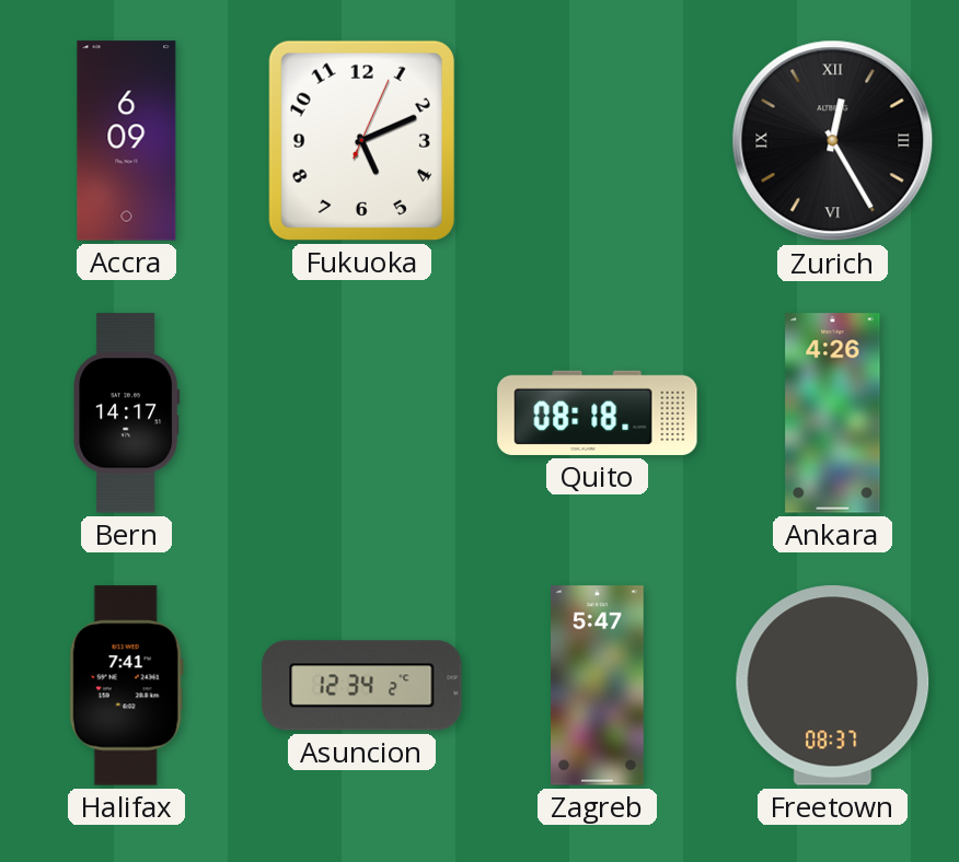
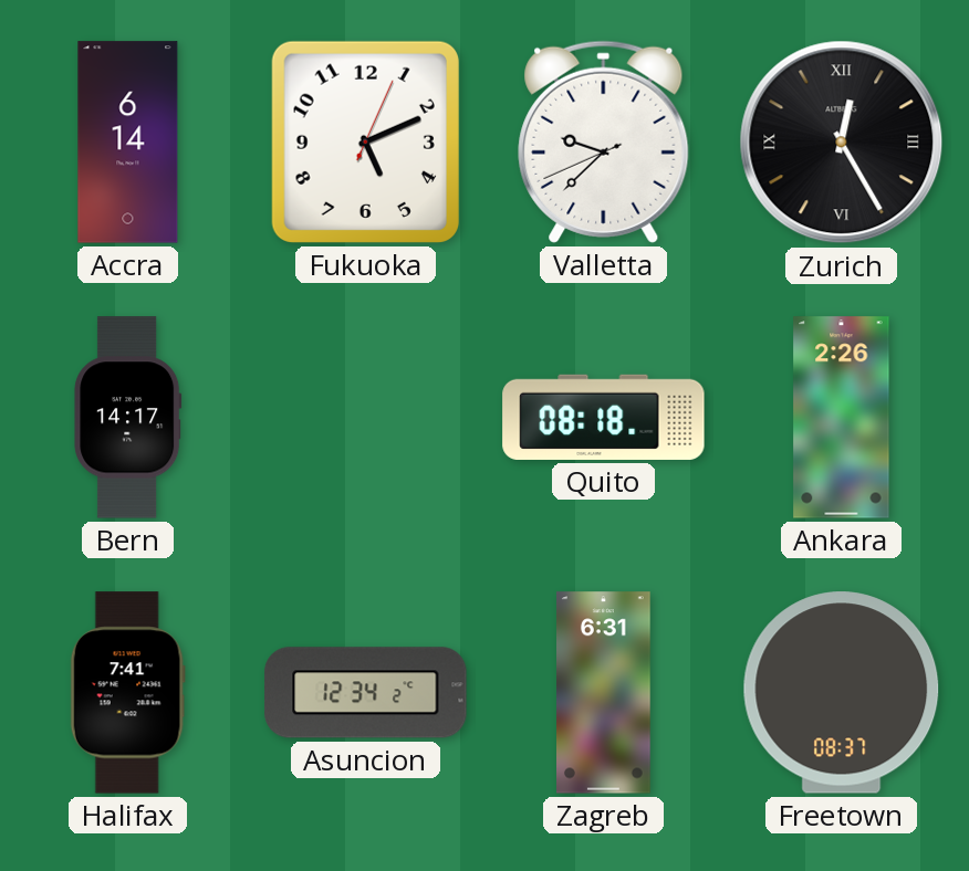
Accra: 6:09 -> 6:14 (128, 143)
Valletta: none -> 9:37 (604, 141)
Ankara: 4:26 -> 2:26 (842, 418)
Zagreb: 5:47 -> 6:31 (604, 693)
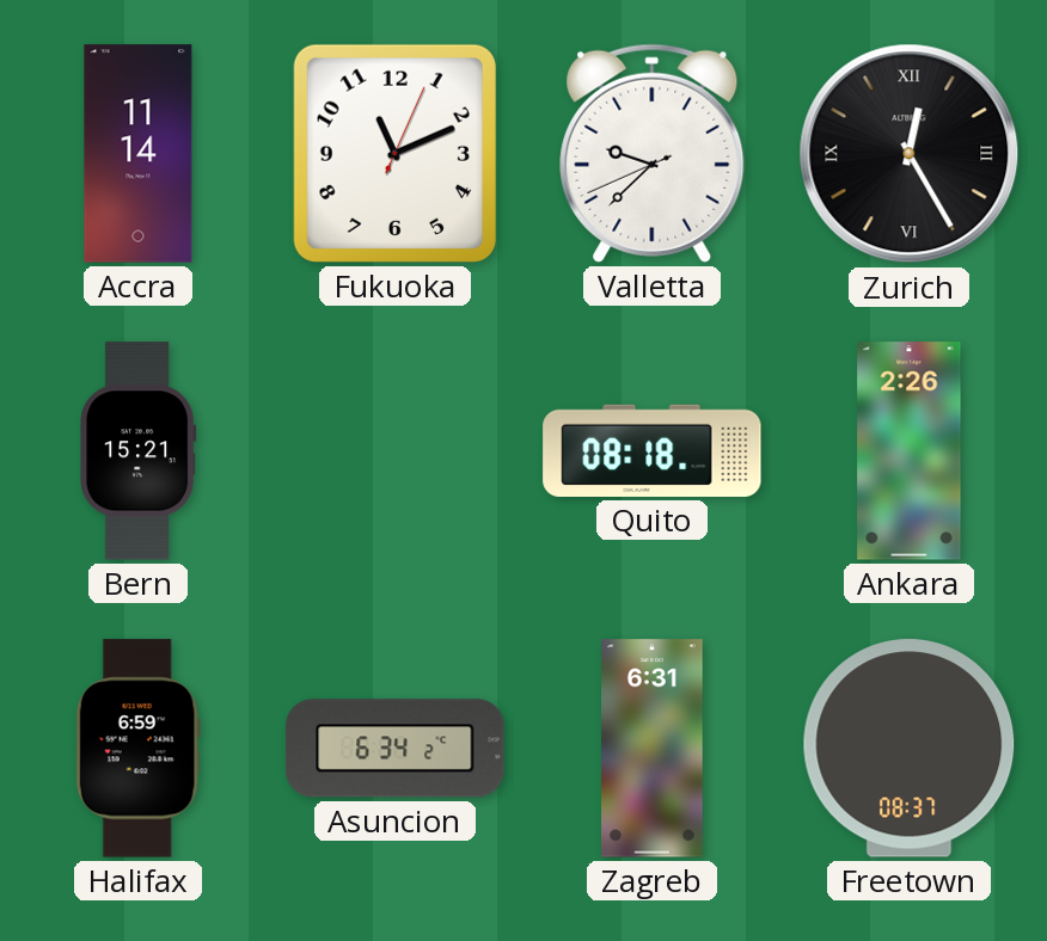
Accra: 6:14 -> 11:14 (139, 154)
Fukuoka: 5:11 -> 11:11 (394, 153)
Bern: 14:17 -> 15:21 (139, 451)
Halifax: 7:41 -> 6:59 (137, 749)
Asuncion: 12:34 -> 6:34 (396, 749)
